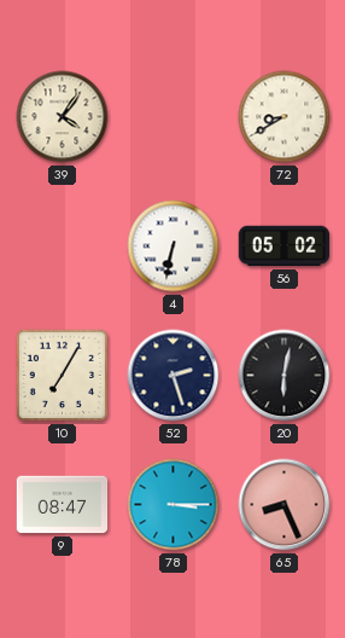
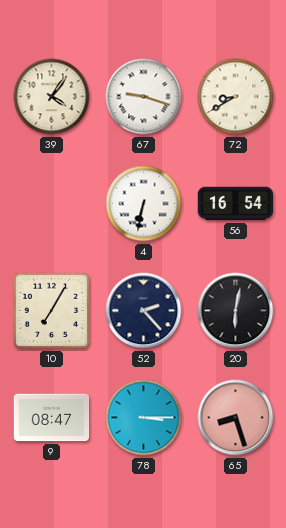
67: none -> 9:18 (144, 97)
56: 05:02 -> 16:54 (236, 204)
52: 2:27 -> 2:23 (144, 311)
65: 8:26 -> 8:27 (236, 418)
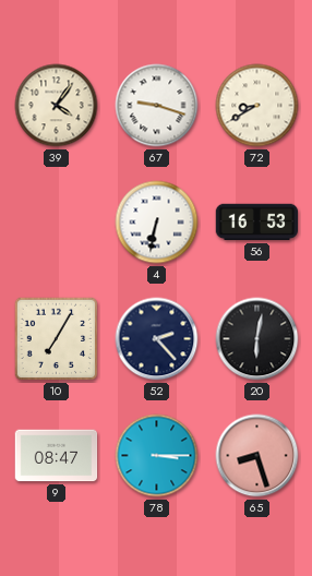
56: 16:54 -> 16:53 (257, 223)
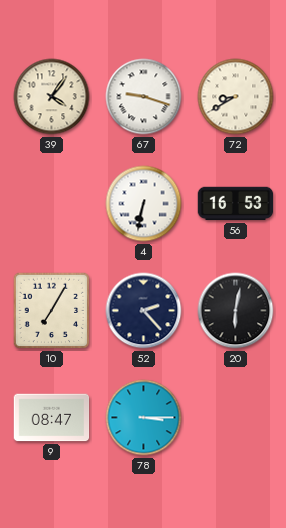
65: 8:27 -> none (257, 456)
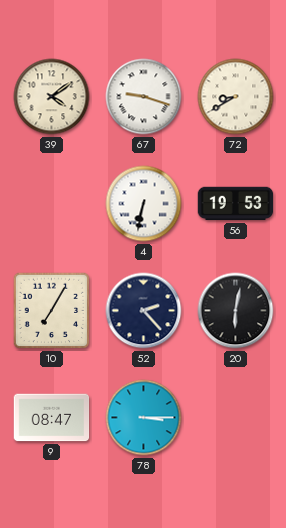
39: 4:06 -> 4:09 (52, 97)
56: 16:53 -> 19:53 (236, 204)
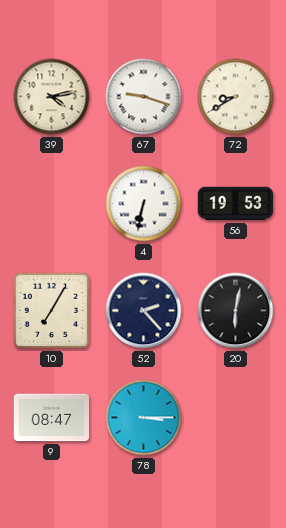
39: 4:09 -> 4:13 (52, 97)
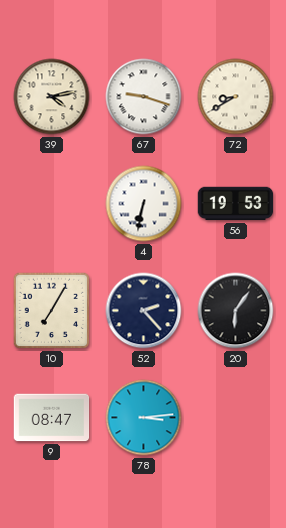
20: 6:02 -> 6:06 (236, 311)
78: 3:15 -> 3:14 (144, 418)
